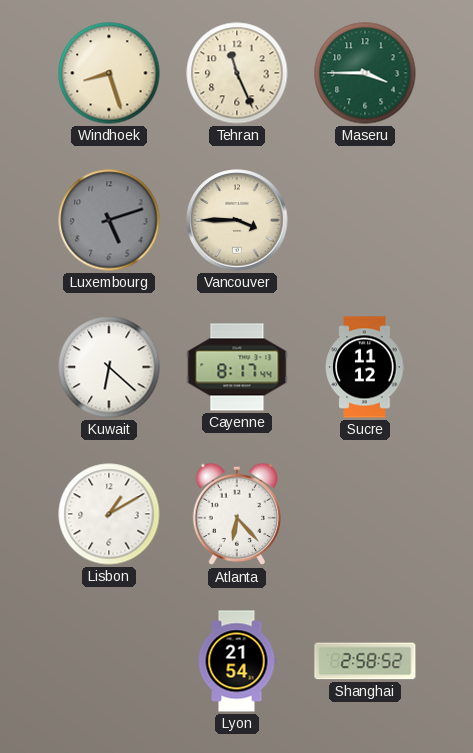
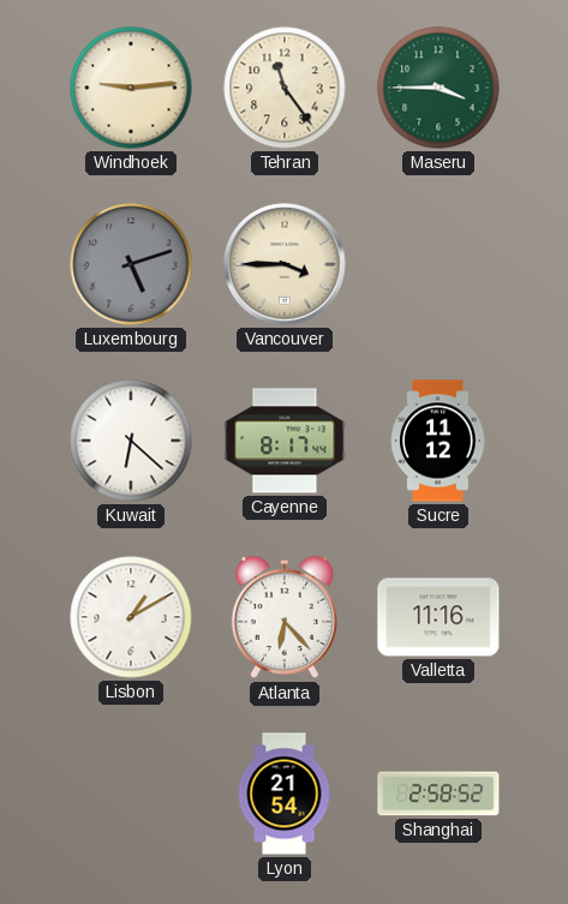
Windhoek: 8:27 -> 9:14 (131, 88)
Tehran: 11:26 -> 11:24 (285, 88)
Valletta: none -> 11:16 (438, 617)
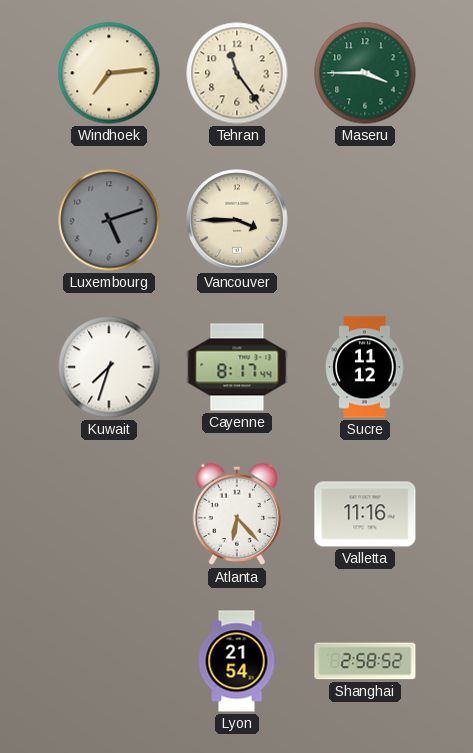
Windhoek: 9:14 -> 7:14 (109, 73)
Kuwait: 6:22 -> 7:33 (109, 367)
Lisbon: 1:10 -> none (131, 617)
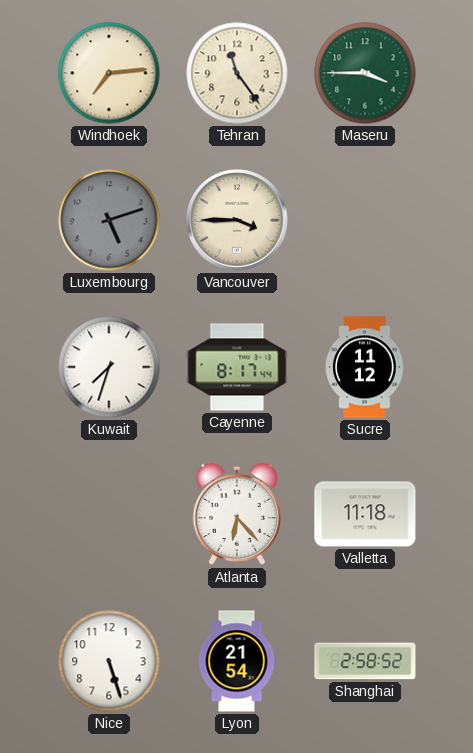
Valletta: 11:16 -> 11:18 (365, 514)
Nice: none -> 5:27 (109, 661)
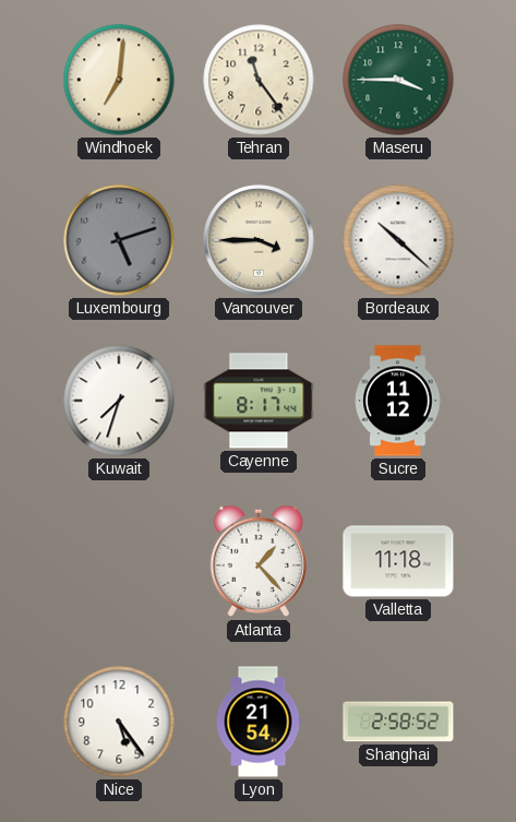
Windhoek: 7:14 -> 7:01 (119, 80)
Bordeaux: none -> 10:22 (398, 240)
Atlanta: 6:23 -> 1:23 (257, 561)
Nice: 5:27 -> 5:24 (119, 722)
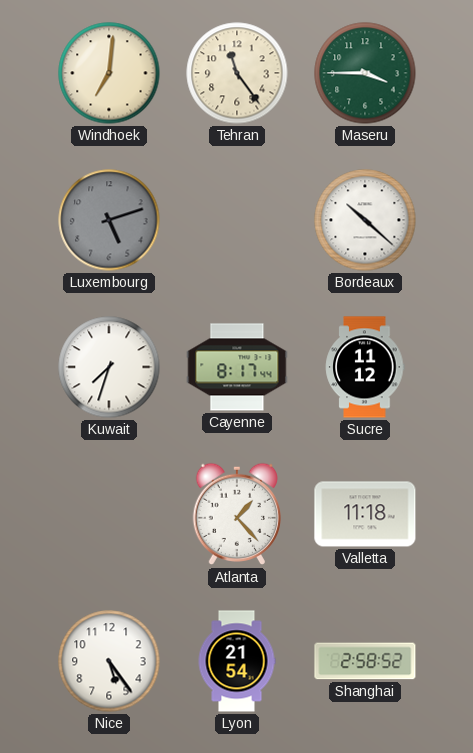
Vancouver: 3:45 -> none (259, 240)
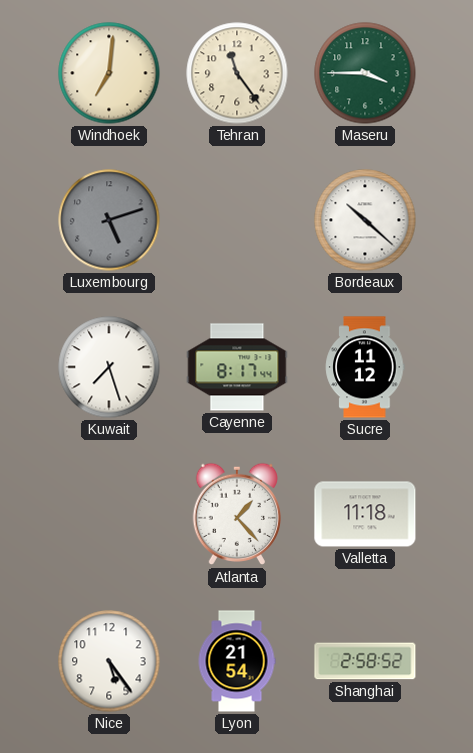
Kuwait: 7:33 -> 7:27 (109, 367)
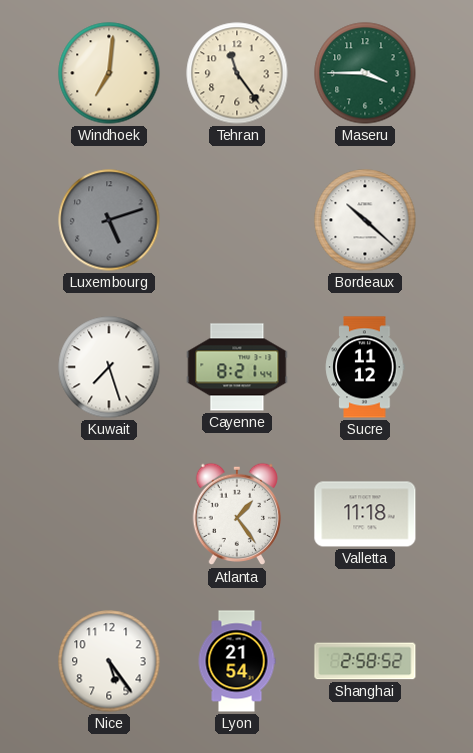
Cayenne: 8:17 -> 8:21 (237, 367)
Atlanta: 1:23 -> 1:24 (236, 514)
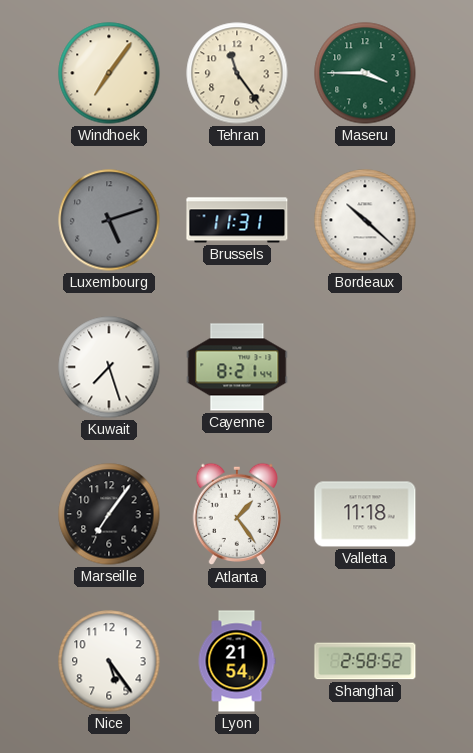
Windhoek: 7:01 -> 7:06 (109, 73)
Brussels: none -> 11:31 (237, 220)
Sucre: 11:12 -> none (365, 367)
Marseille: none -> 7:06 (109, 514)
